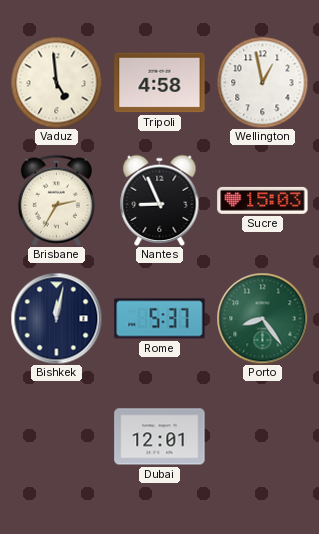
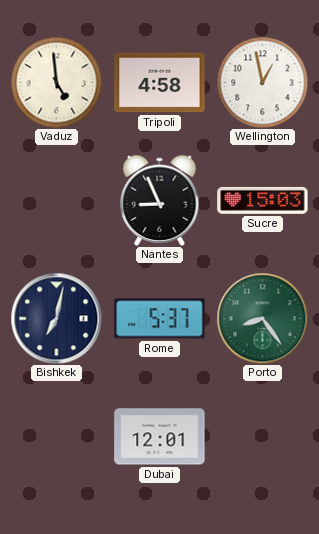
Brisbane: 2:35 -> none (56, 200)
Bishkek: 12:02 -> 7:02 (56, 318)
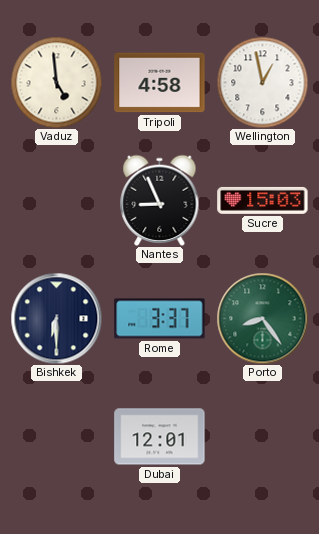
Bishkek: 7:02 -> 6:30 (56, 318)
Rome: 5:37 -> 3:37 (160, 319)
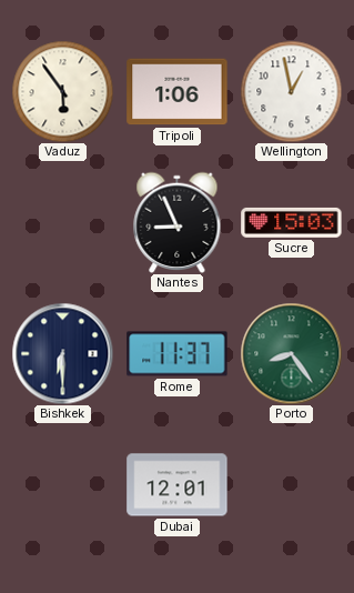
Vaduz: 4:59 -> 5:54 (62, 91)
Tripoli: 4:58 -> 1:06 (178, 92)
Rome: 3:37 -> 11:37 (178, 354)
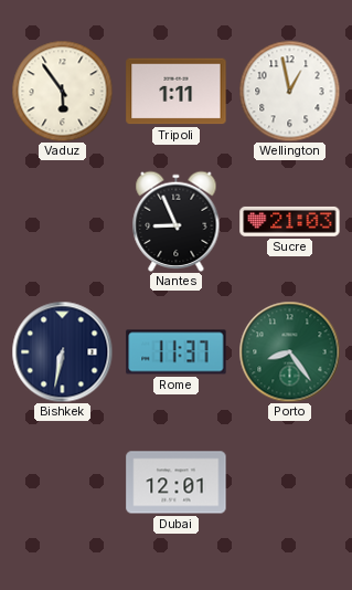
Tripoli: 1:06 -> 1:11 (177, 92)
Sucre: 15:03 -> 21:03 (290, 221)
Bishkek: 6:30 -> 6:32 (62, 351)
